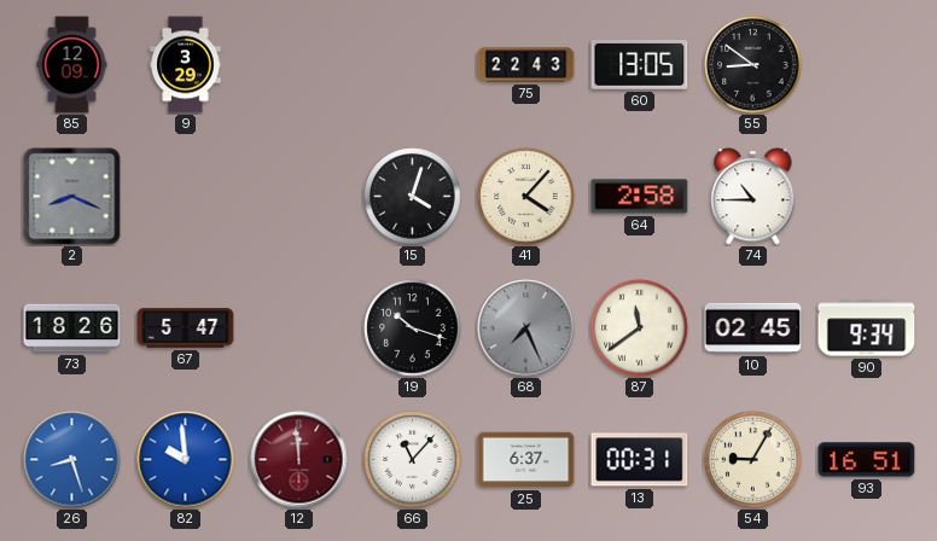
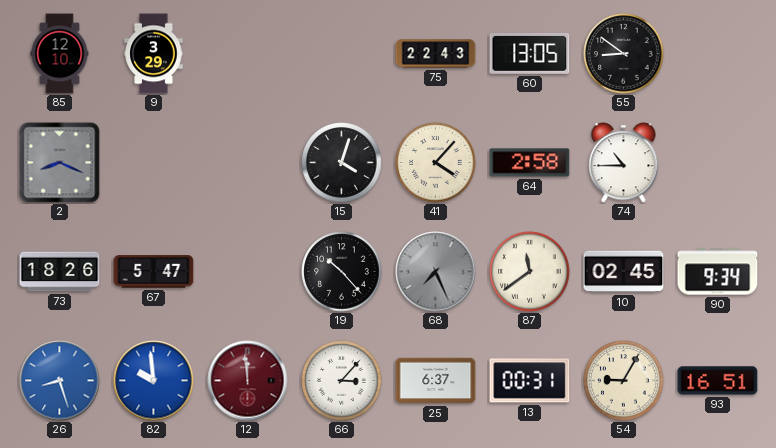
85: 12:09 -> 12:10 (60, 54)
19: 10:18 -> 10:23 (342, 272)
66: 11:07 -> 3:07 (342, 381)
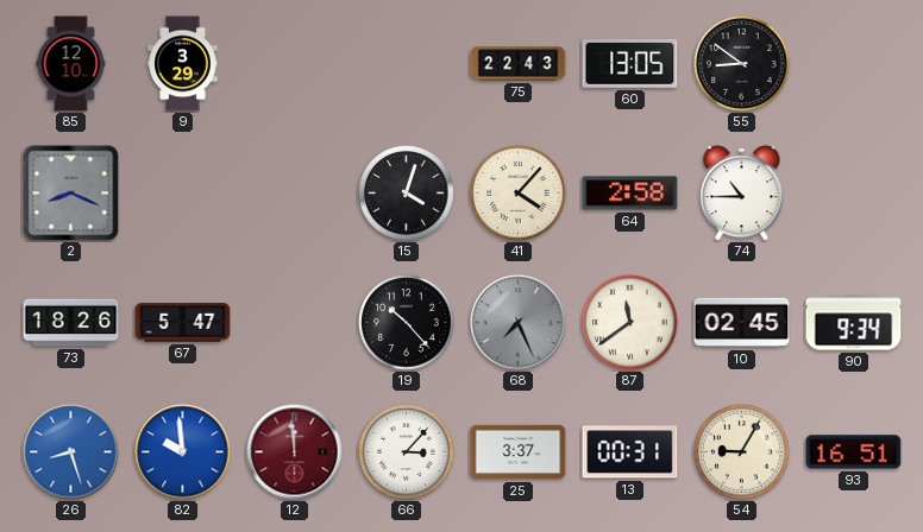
25: 6:37 -> 3:37 (519, 452)
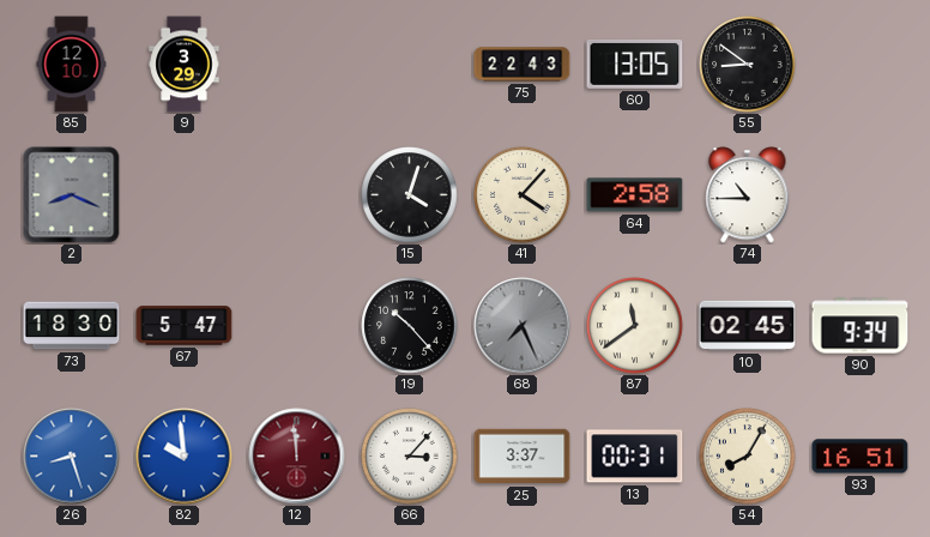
73: 18:26 -> 18:30 (72, 326)
54: 9:05 -> 8:05 (748, 457)
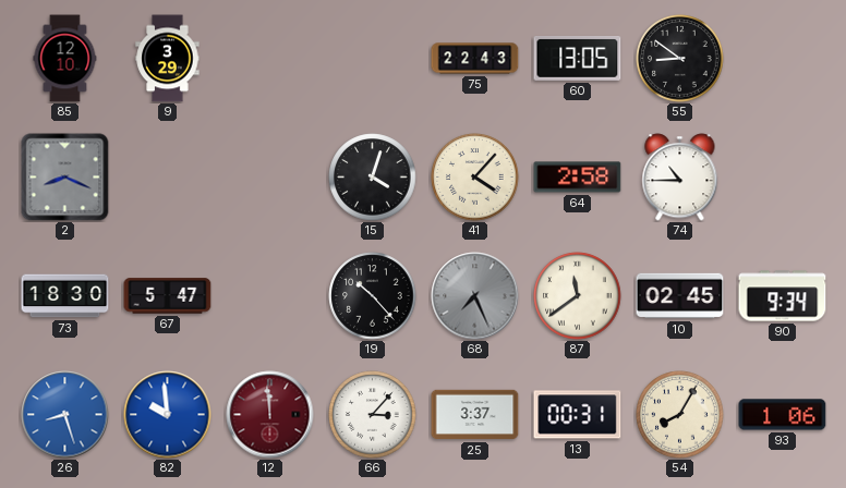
93: 16:51 -> 1:06 (783, 415)
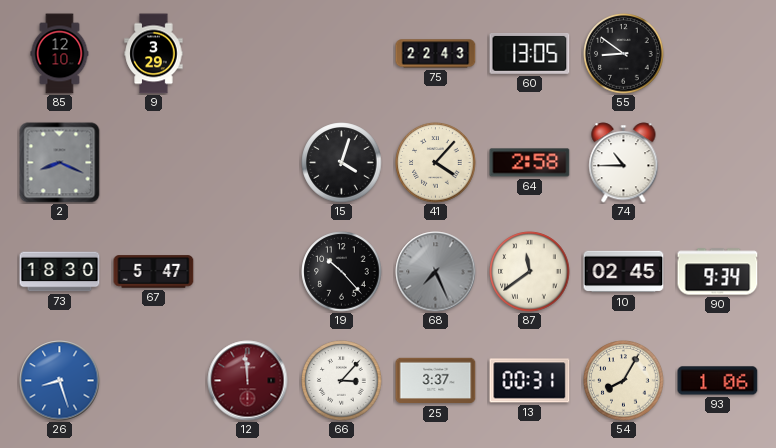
82: 9:59 -> none (168, 415)
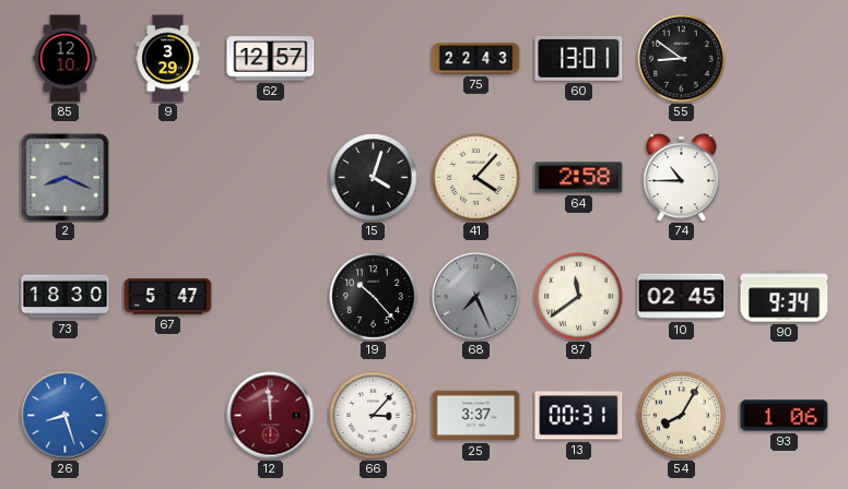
62: none -> 12:57 (271, 59)
60: 13:05 -> 13:01 (579, 59)
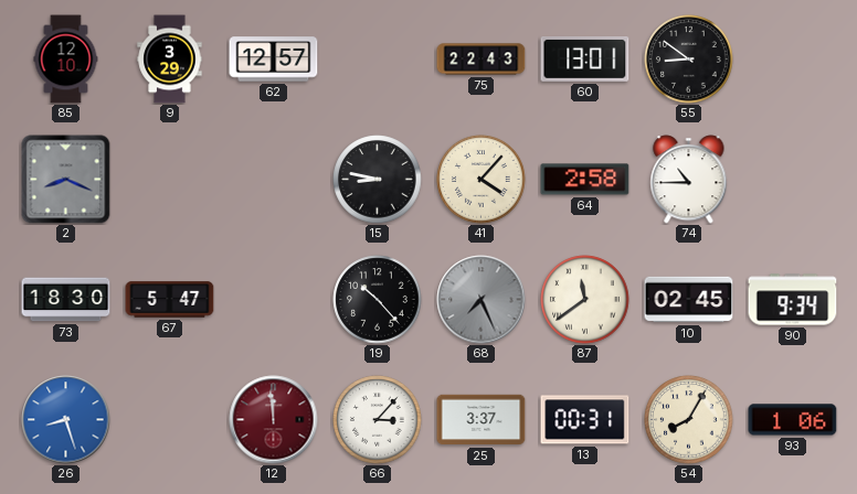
15: 4:03 -> 8:47 (378, 180)
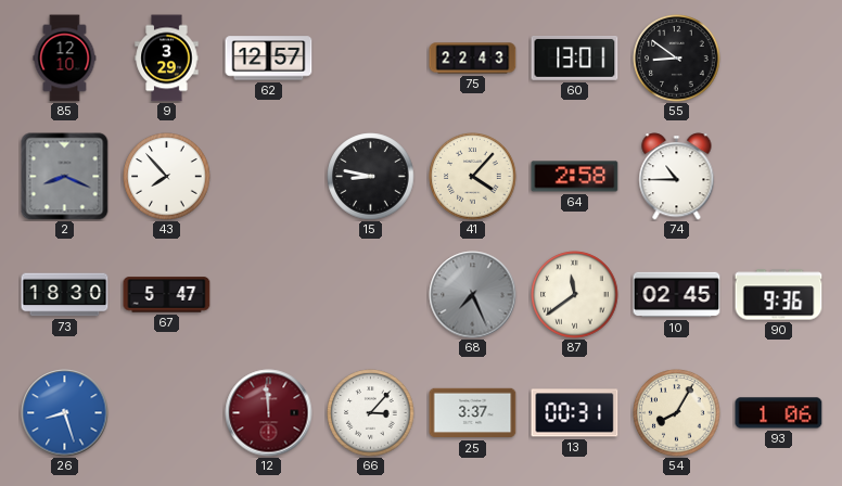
43: none -> 7:53 (167, 177)
19: 10:23 -> none (378, 300)
90: 9:34 -> 9:36 (779, 295)
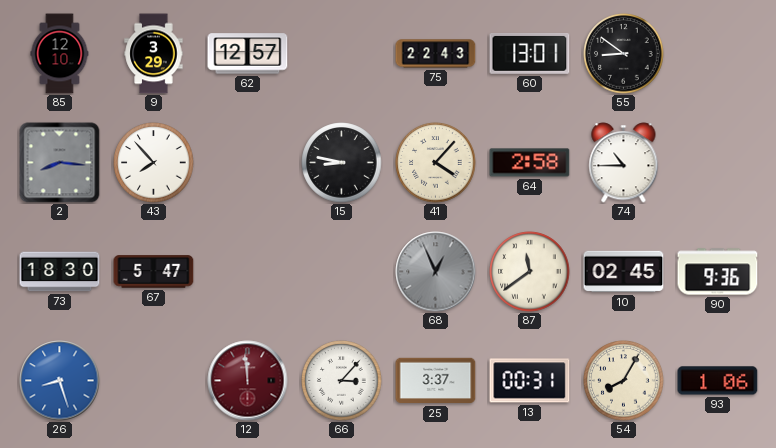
2: 8:19 -> 8:16 (60, 163)
68: 7:26 -> 12:56 (436, 272)
